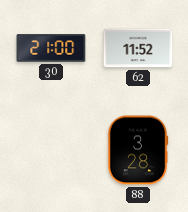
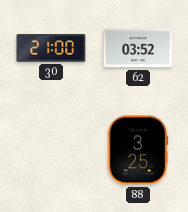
62: 11:52 -> 03:52 (138, 48)
88: 3:28 -> 3:25 (138, 150)
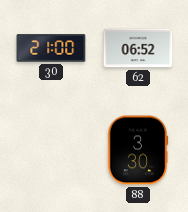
62: 03:52 -> 06:52 (138, 48)
88: 3:25 -> 3:30 (138, 150)
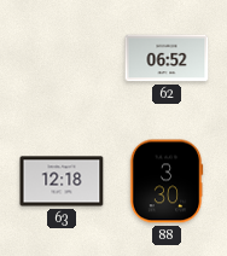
30: 21:00 -> none (51, 48)
63: none -> 12:18 (62, 181)
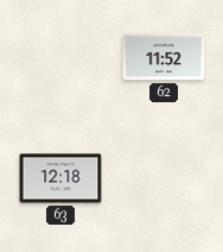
62: 06:52 -> 11:52 (164, 57)
88: 3:30 -> none (167, 181)
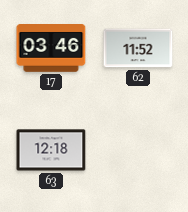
17: none -> 03:46 (51, 49)
